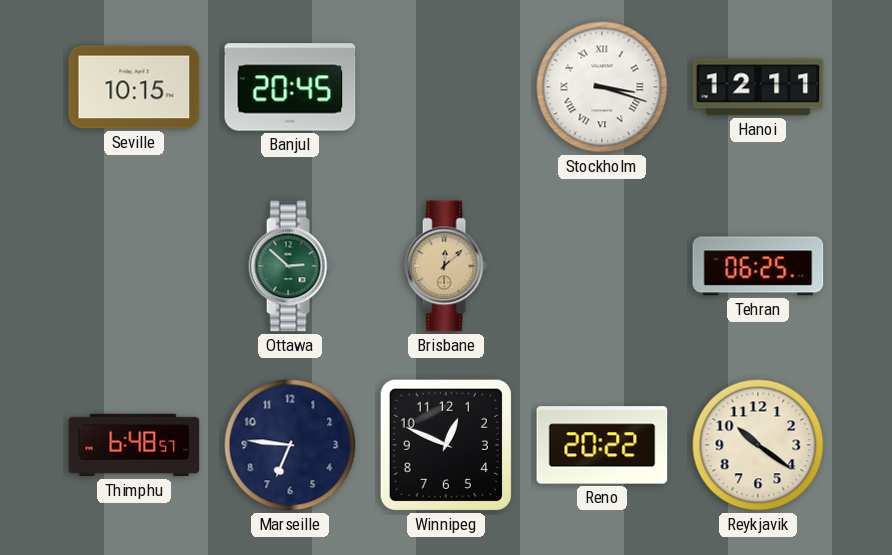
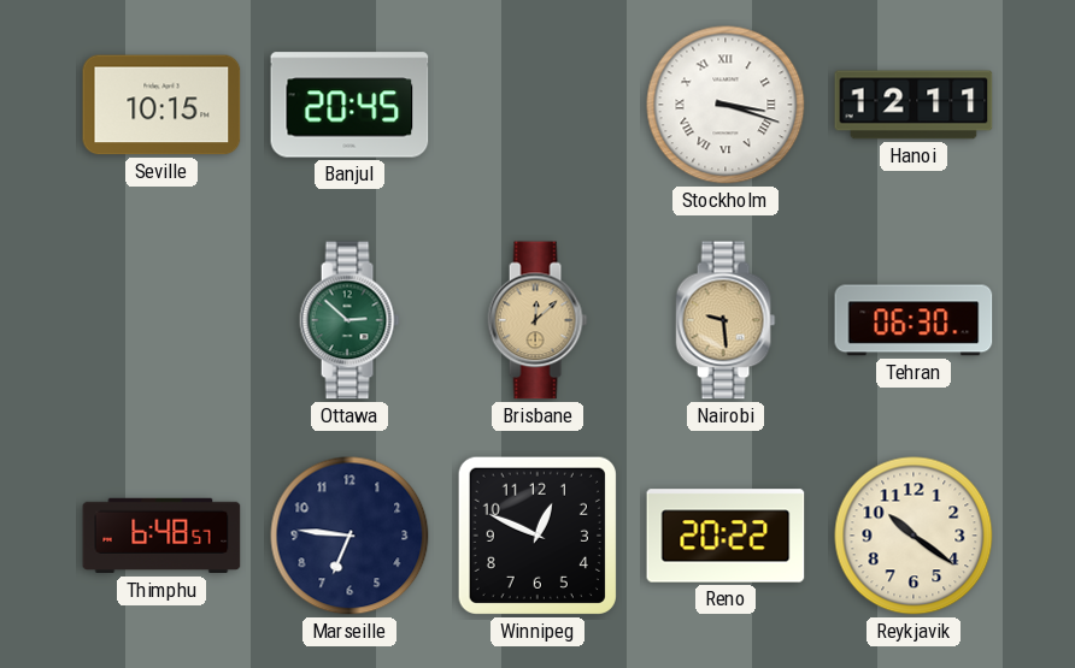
Nairobi: none -> 9:29 (726, 320)
Tehran: 06:25 -> 06:30 (914, 320)
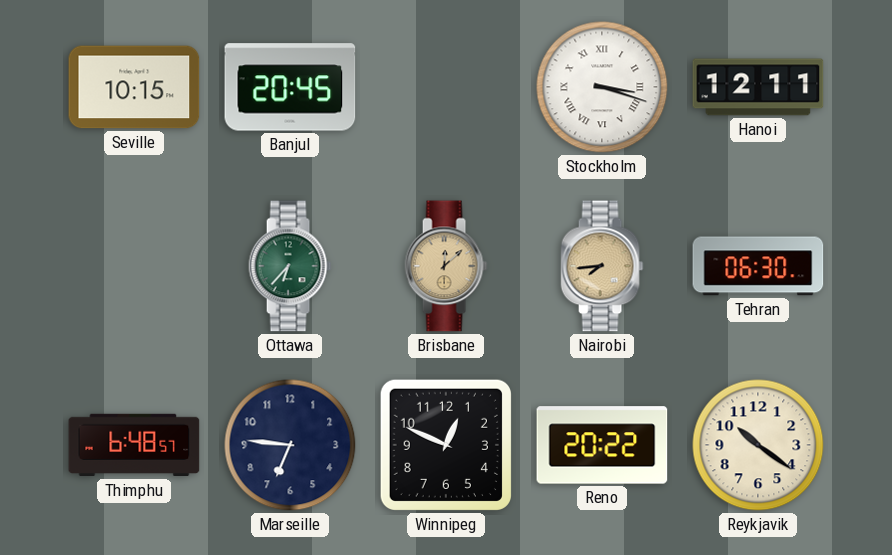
Ottawa: 2:52 -> 6:37 (290, 266)
Nairobi: 9:29 -> 7:44 (602, 266)
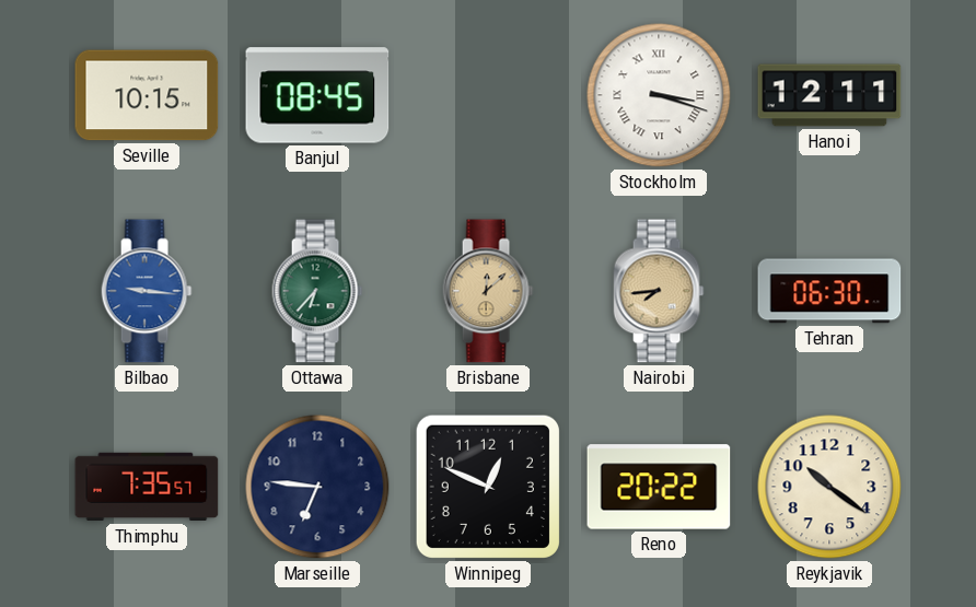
Banjul: 20:45 -> 08:45 (317, 95)
Bilbao: none -> 9:16 (147, 291)
Thimphu: 6:48 -> 7:35 (147, 487)
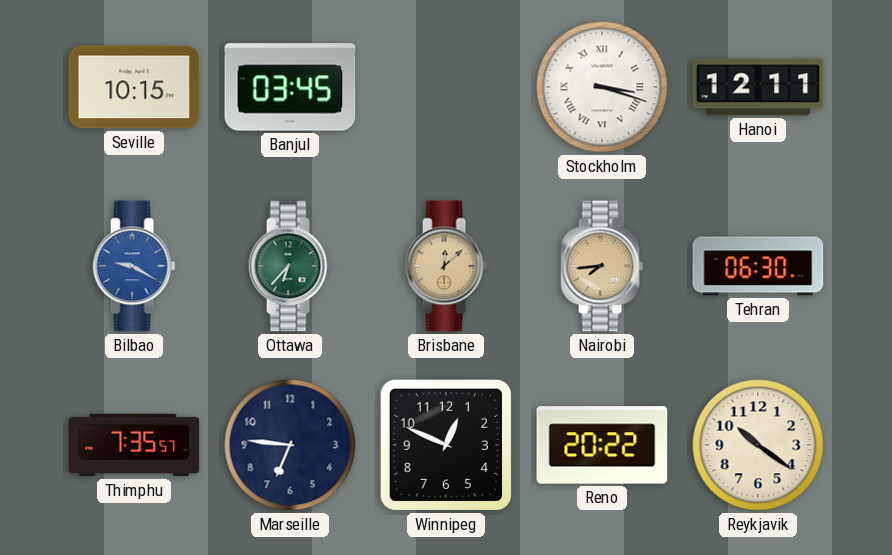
Banjul: 08:45 -> 03:45 (290, 87)
Bilbao: 9:16 -> 9:20 (134, 266)
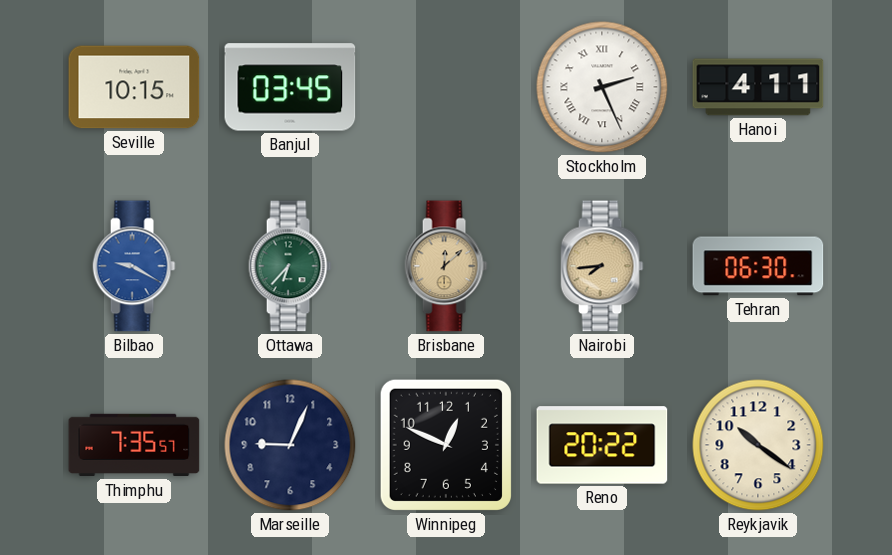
Stockholm: 3:18 -> 2:26 (602, 87)
Hanoi: 12:11 -> 4:11 (758, 87)
Marseille: 6:46 -> 9:04 (290, 445)
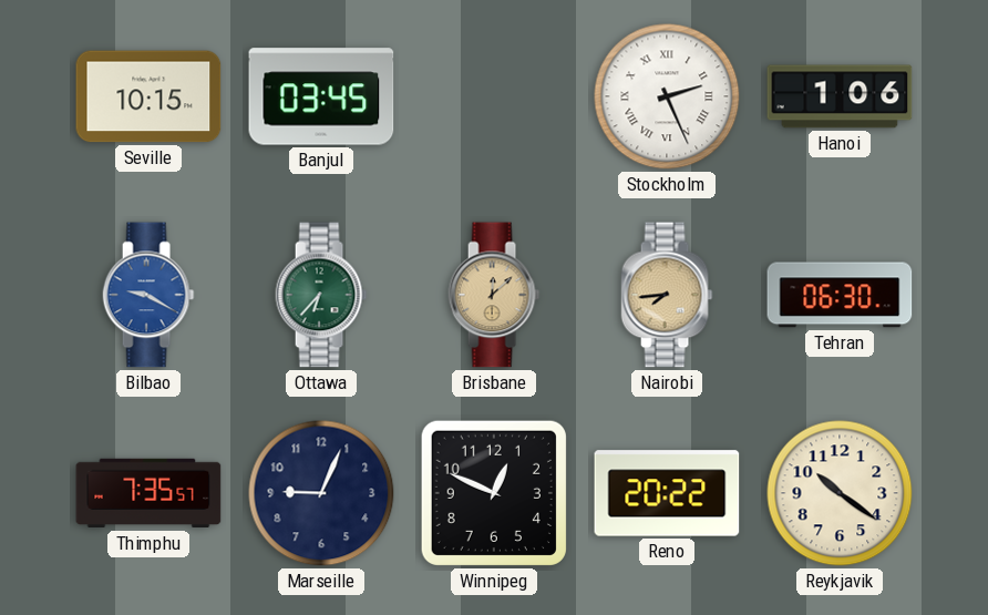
Hanoi: 4:11 -> 1:06 (840, 96)
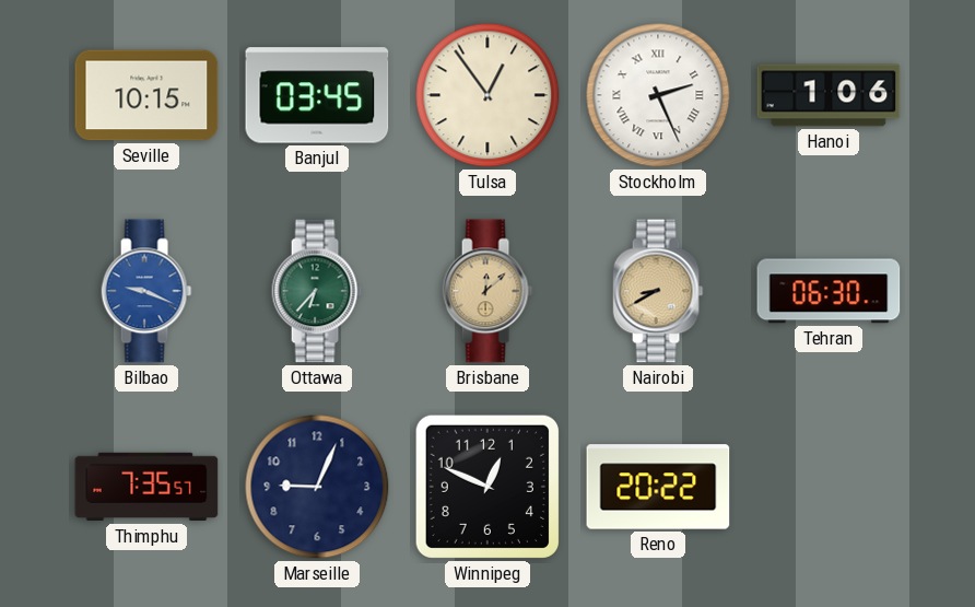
Tulsa: none -> 12:54 (487, 95)
Bilbao: 9:20 -> 9:19 (146, 291)
Nairobi: 7:44 -> 8:40 (658, 291)
Reykjavik: 10:21 -> none (840, 493)
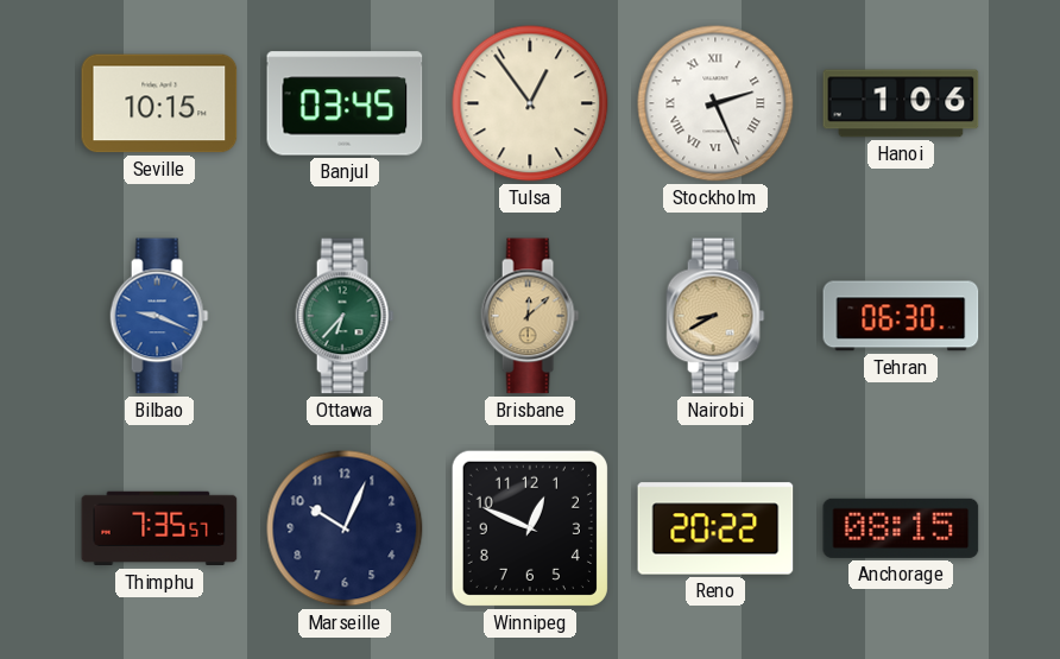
Marseille: 9:04 -> 10:04 (345, 528)
Anchorage: none -> 08:15 (901, 528)
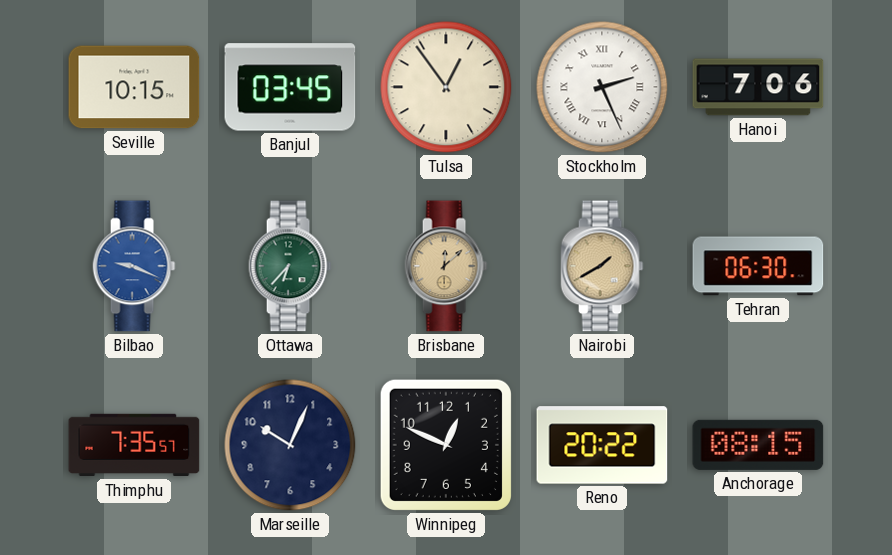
Hanoi: 1:06 -> 7:06 (758, 87)
Nairobi: 8:40 -> 1:40 (602, 266)
